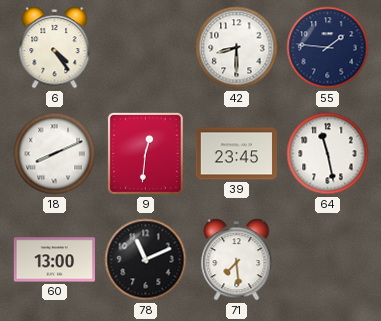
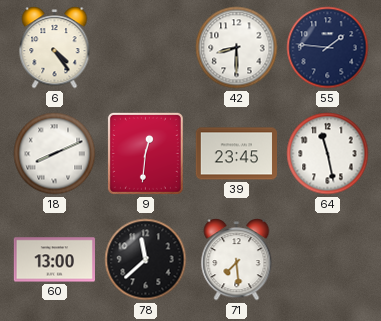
78: 11:11 -> 11:38 (146, 260)
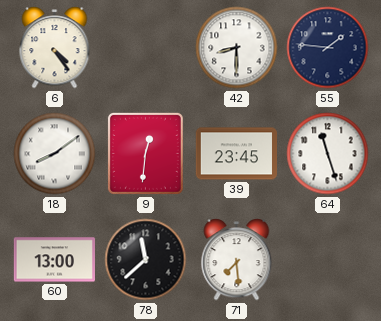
18: 8:11 -> 8:09 (55, 154)
64: 11:28 -> 11:27 (328, 154)
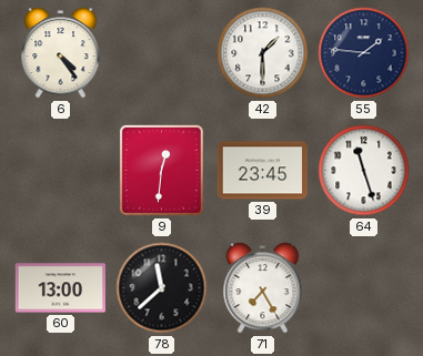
42: 8:30 -> 1:30 (263, 53)
18: 8:09 -> none (55, 154)
71: 7:29 -> 7:25 (263, 288)
